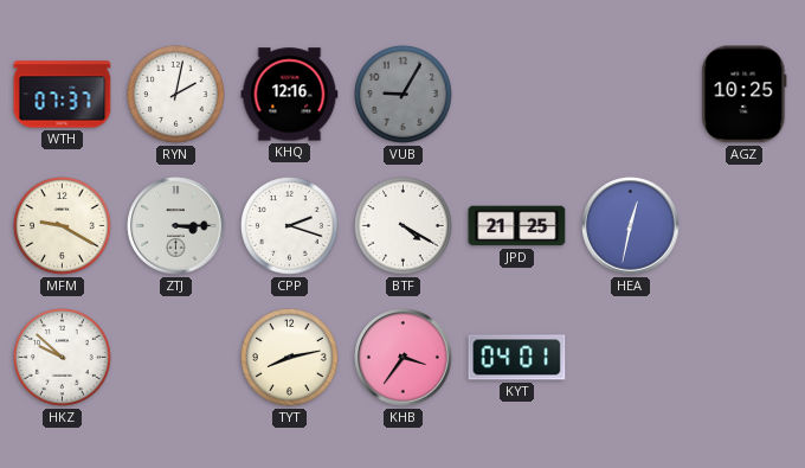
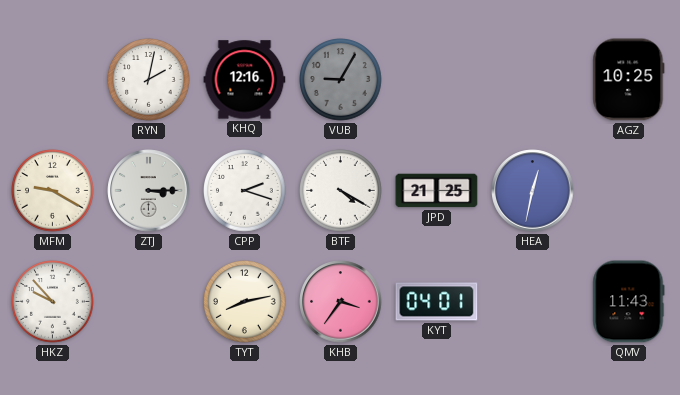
WTH: 07:37 -> none (63, 95)
HKZ: 9:52 -> 9:53 (53, 302)
QMV: none -> 11:43 (629, 302)
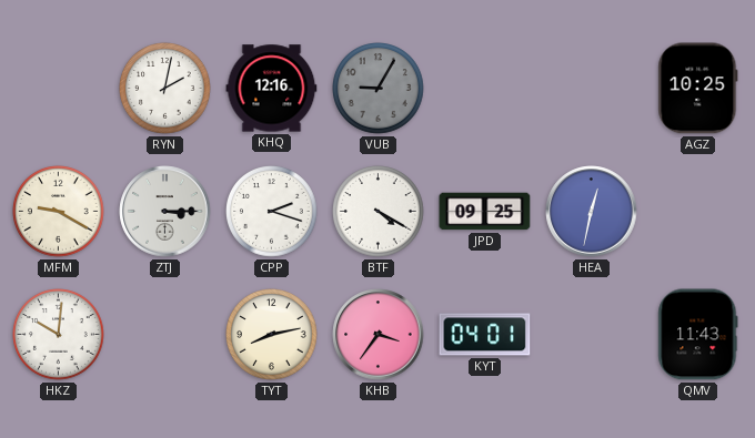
JPD: 21:25 -> 09:25 (485, 212)
HKZ: 9:53 -> 10:01 (59, 335)
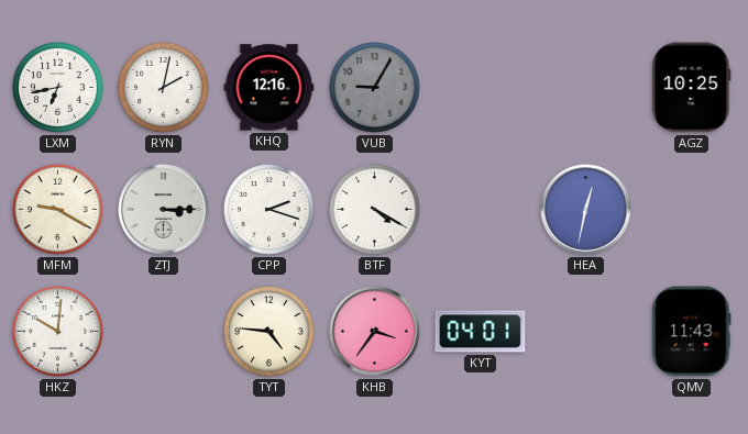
LXM: none -> 6:43 (58, 88)
JPD: 09:25 -> none (485, 212)
TYT: 8:13 -> 4:46 (269, 332)
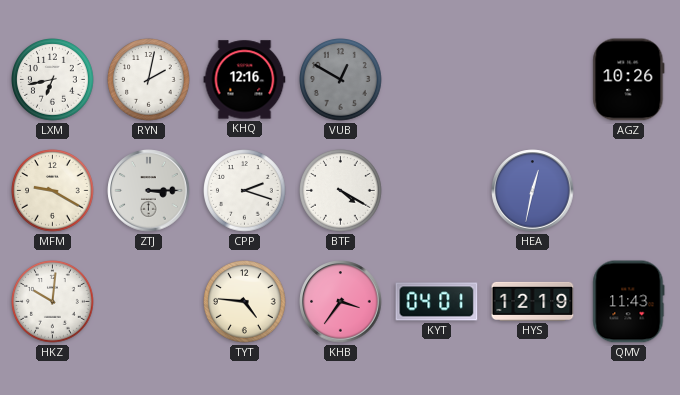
VUB: 9:05 -> 12:50 (341, 80)
AGZ: 10:25 -> 10:26 (629, 80)
HYS: none -> 12:19 (533, 301)
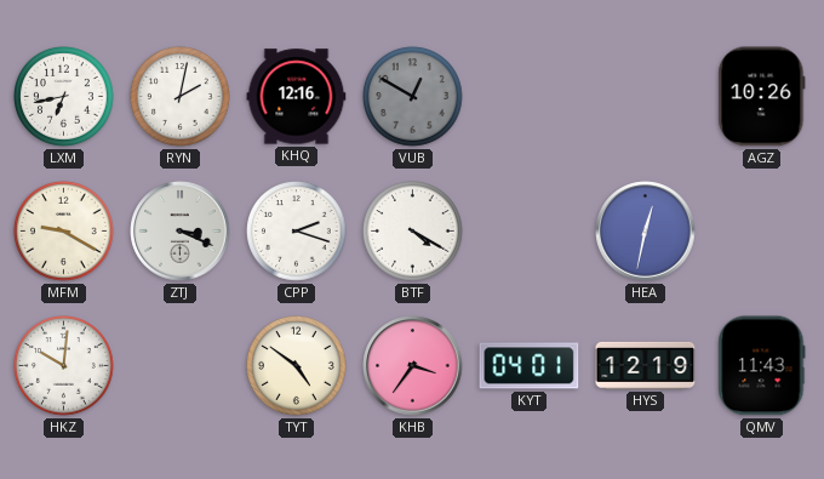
ZTJ: 3:15 -> 3:19 (181, 232)
TYT: 4:46 -> 4:51 (297, 366)
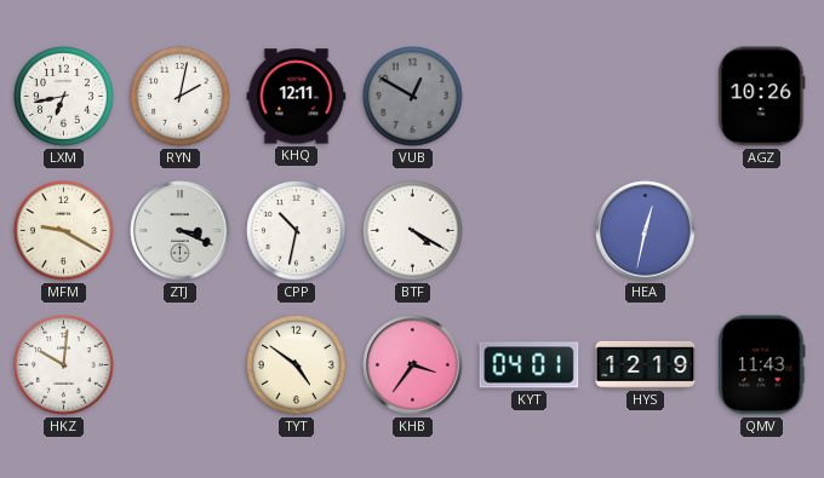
KHQ: 12:16 -> 12:11 (297, 97)
CPP: 2:18 -> 10:32 (297, 231)
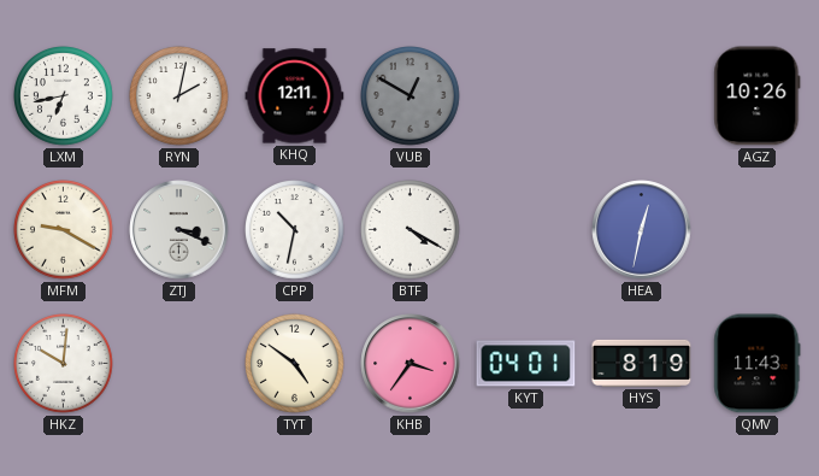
HYS: 12:19 -> 8:19 (642, 363)
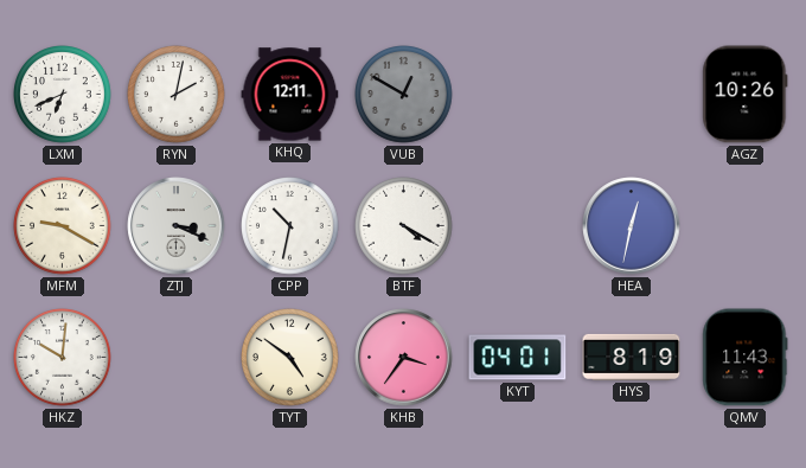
LXM: 6:43 -> 6:41 (63, 95)
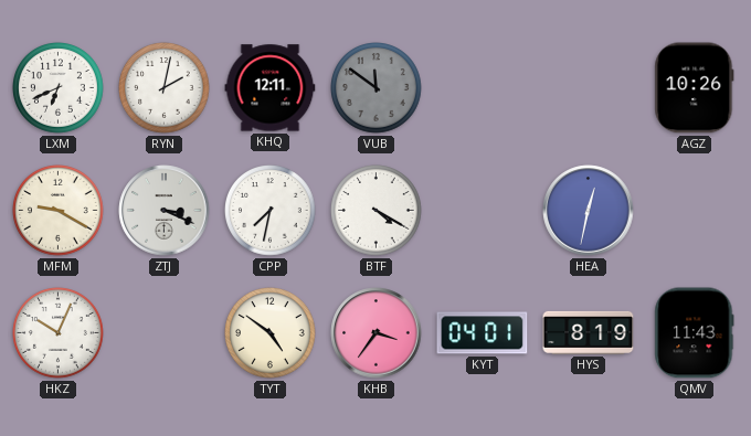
VUB: 12:50 -> 11:51 (377, 88)
CPP: 10:32 -> 7:32 (271, 211)
HKZ: 10:01 -> 10:04 (59, 333)
